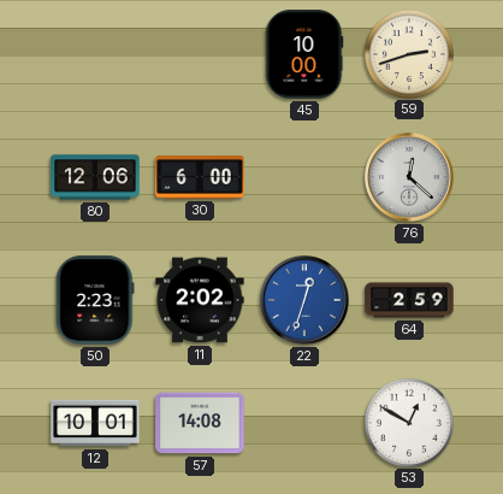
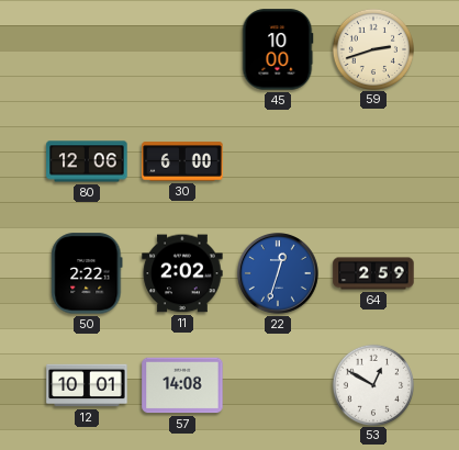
76: 12:22 -> none (409, 177)
50: 2:23 -> 2:22 (87, 273)
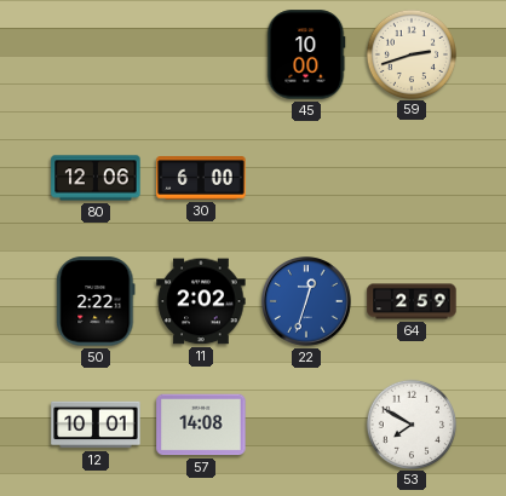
53: 12:50 -> 7:50 (410, 423)
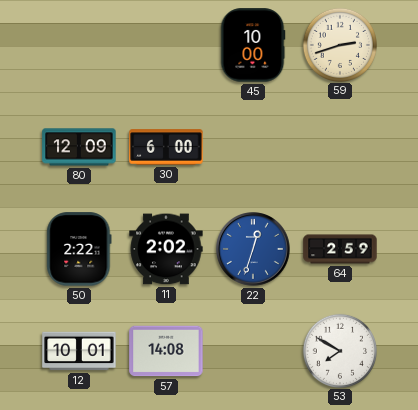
80: 12:06 -> 12:09 (79, 147)
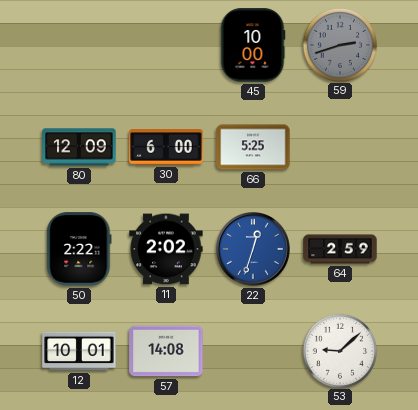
59 dial: cream -> grey (339, 44)
66: none -> 5:25 (253, 147)
53: 7:50 -> 9:08 (339, 350)
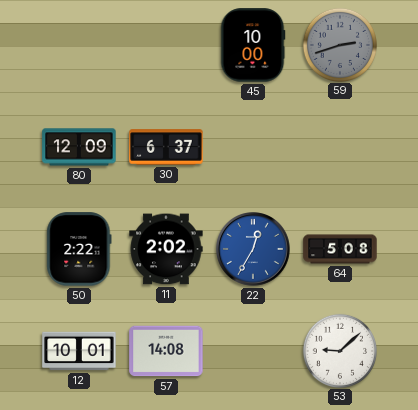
30: 6:00 -> 6:37 (166, 147)
66: 5:25 -> none (253, 147)
22: 12:33 -> 12:35 (253, 249)
64: 2:59 -> 5:08 (340, 249)
